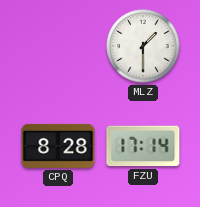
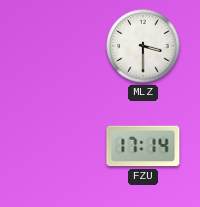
MLZ: 1:30 -> 3:30 (143, 46)
CPQ: 8:28 -> none (58, 146)
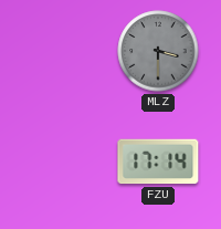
MLZ dial: white -> grey (158, 51)
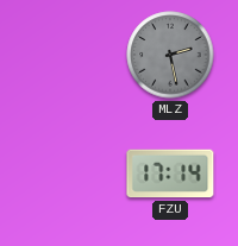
MLZ: 3:30 -> 2:28 (170, 55)
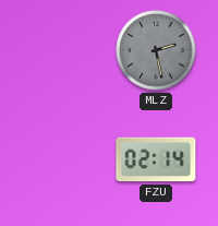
FZU: 17:14 -> 02:14 (156, 159)
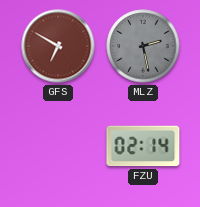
GFS: none -> 6:50 (58, 46)
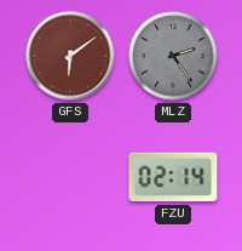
GFS: 6:50 -> 6:09 (70, 56)
MLZ: 2:28 -> 2:24 (173, 56)
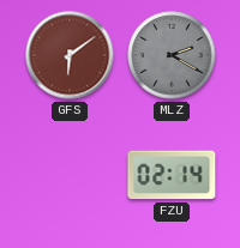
MLZ: 2:24 -> 2:20 (172, 55)
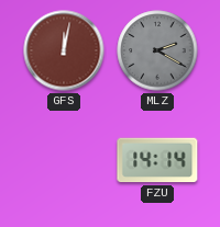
GFS: 6:09 -> 12:02 (64, 50)
FZU: 02:14 -> 14:14 (157, 160)
